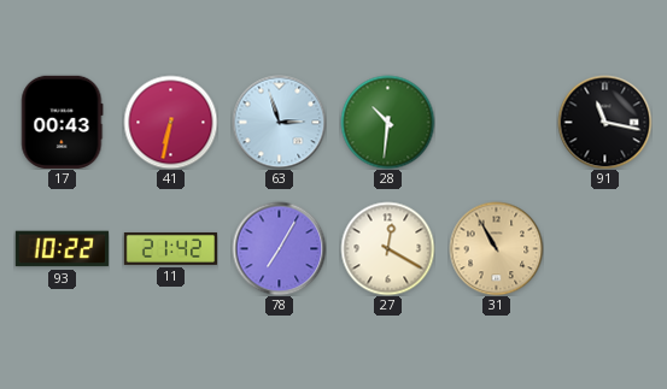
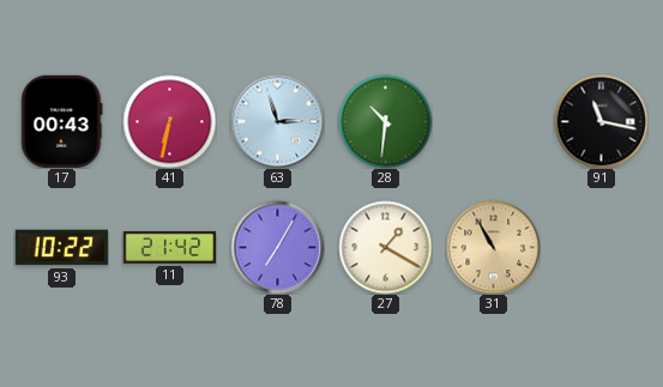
27: 12:20 -> 1:20 (385, 247)
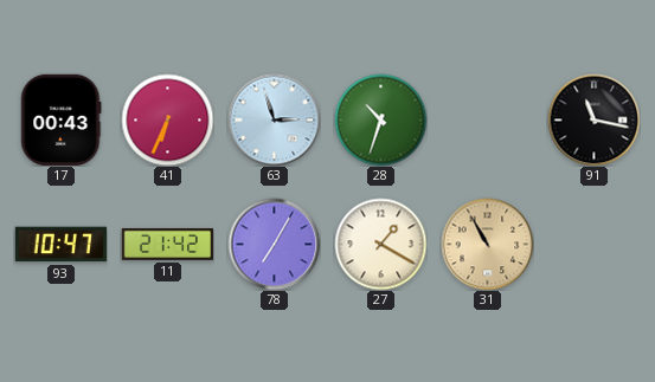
41: 6:32 -> 6:34 (167, 119)
28: 10:31 -> 10:33 (380, 119)
93: 10:22 -> 10:47 (60, 245)
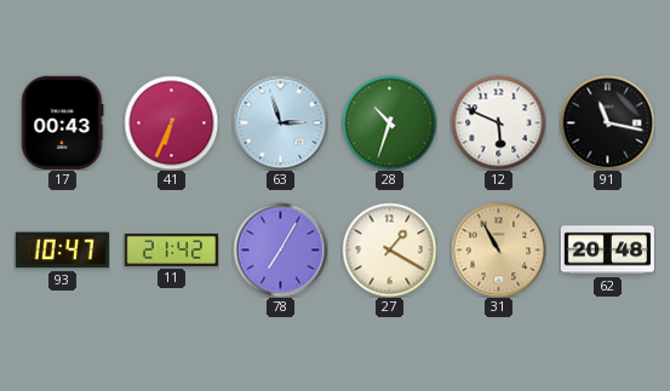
12: none -> 5:49 (498, 122)
62: none -> 20:48 (607, 251)
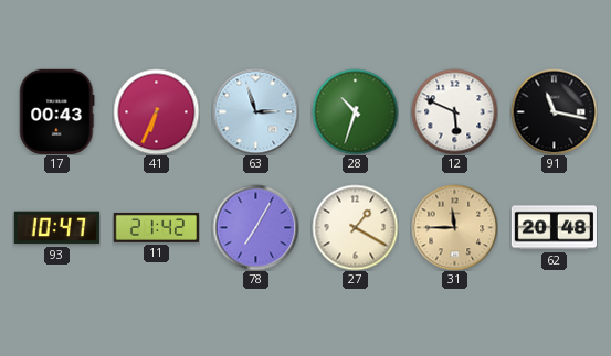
31: 10:55 -> 11:45 (454, 227)
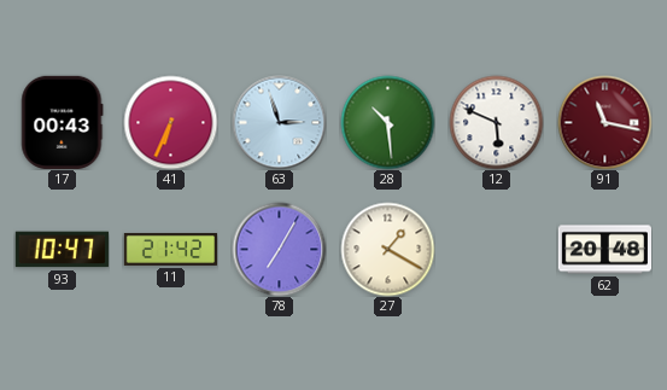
28: 10:33 -> 10:29 (387, 122)
91 dial: black -> burgundy (604, 122)
31: 11:45 -> none (454, 227)
